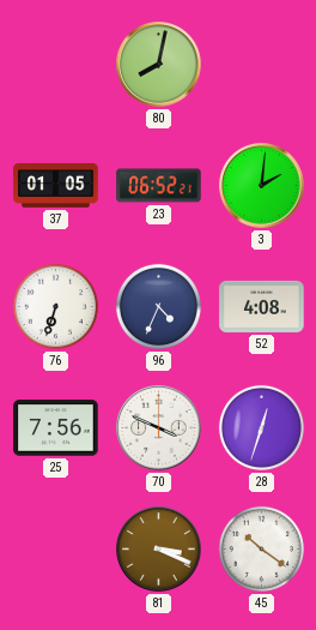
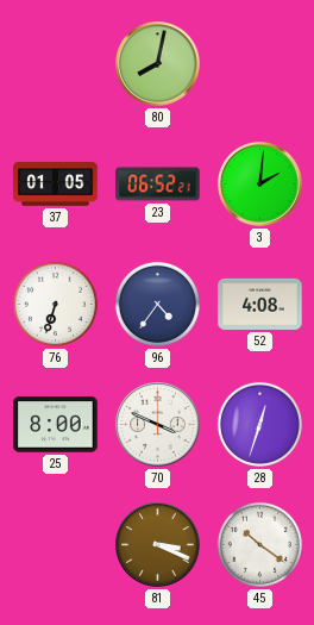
96: 4:34 -> 4:36 (157, 304)
25: 7:56 -> 8:00 (56, 425)
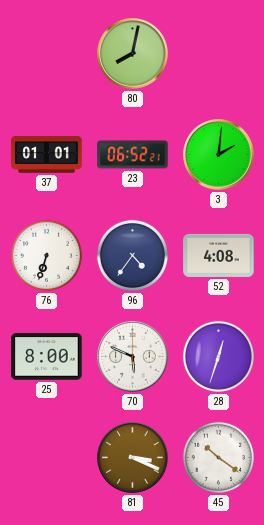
37: 01:05 -> 01:01 (47, 155)
70: 3:49 -> 5:49 (133, 357)
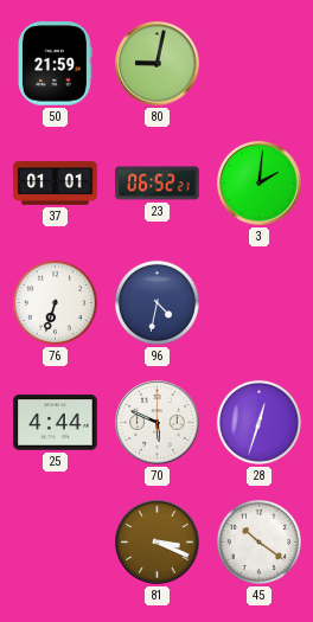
50: none -> 21:59 (55, 64)
80: 8:02 -> 9:02 (158, 64)
96: 4:36 -> 4:32 (156, 302)
52: 4:08 -> none (219, 255)
25: 8:00 -> 4:44 (56, 423)
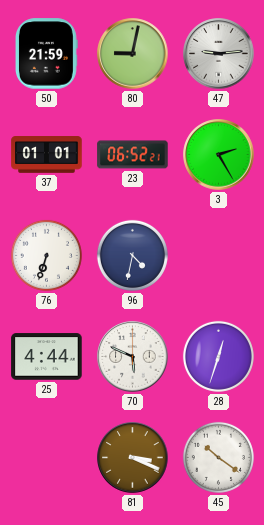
47: none -> 9:14 (219, 54)
3: 2:01 -> 2:25 (219, 155)
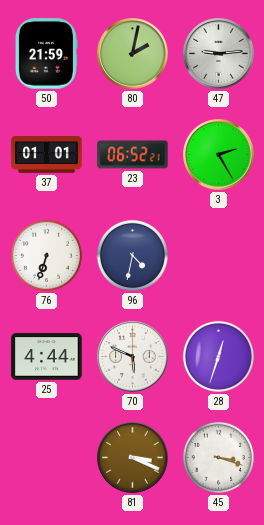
80: 9:02 -> 2:02 (133, 54)
45: 10:21 -> 3:18 (218, 457)
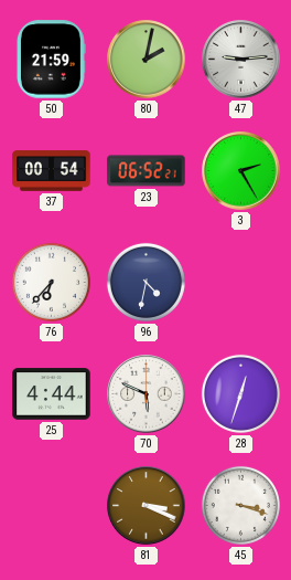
37: 01:01 -> 00:54 (52, 171)
76: 6:33 -> 6:37 (51, 282)
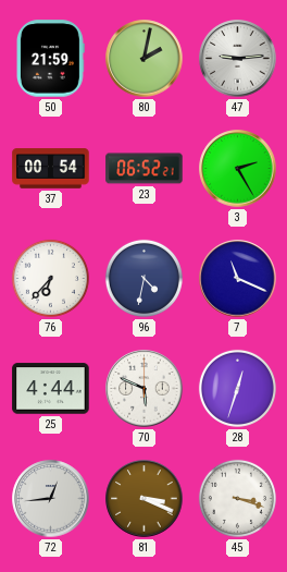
7: none -> 11:19 (238, 279)
72: none -> 12:44 (51, 499)
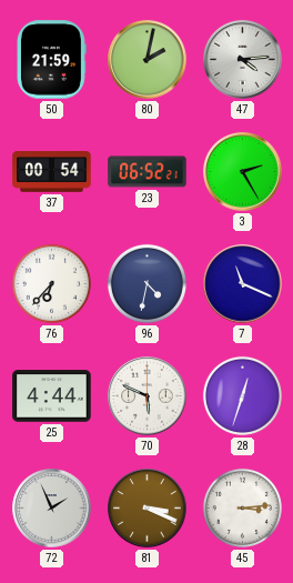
47: 9:14 -> 4:14 (243, 60)
72: 12:44 -> 1:56 (52, 509)
45: 3:18 -> 3:14 (242, 507)
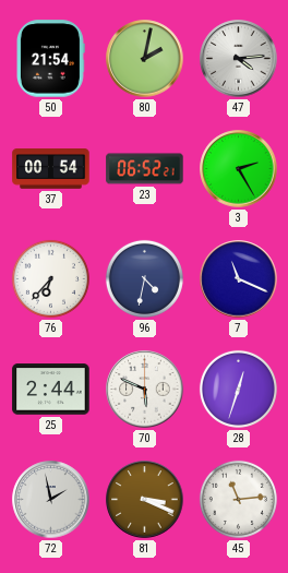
50: 21:59 -> 21:54 (50, 59)
25: 4:44 -> 2:44 (51, 390)
72: 1:56 -> 1:58 (51, 500)
45: 3:14 -> 11:14 (238, 499)
